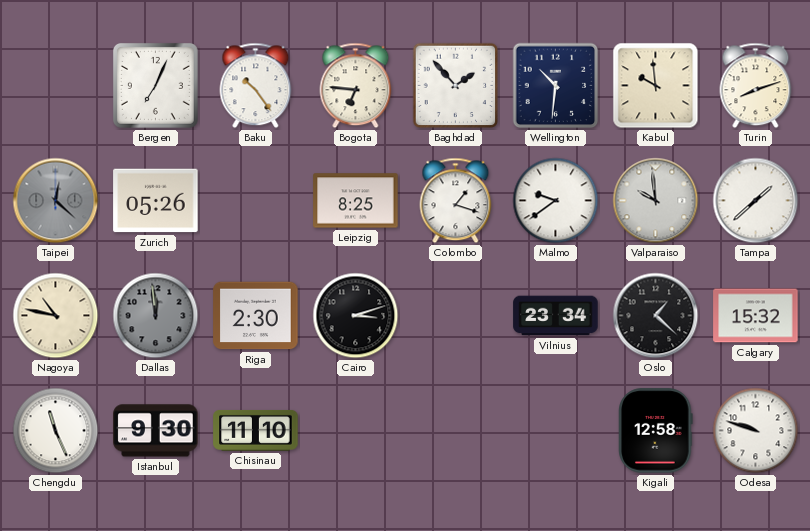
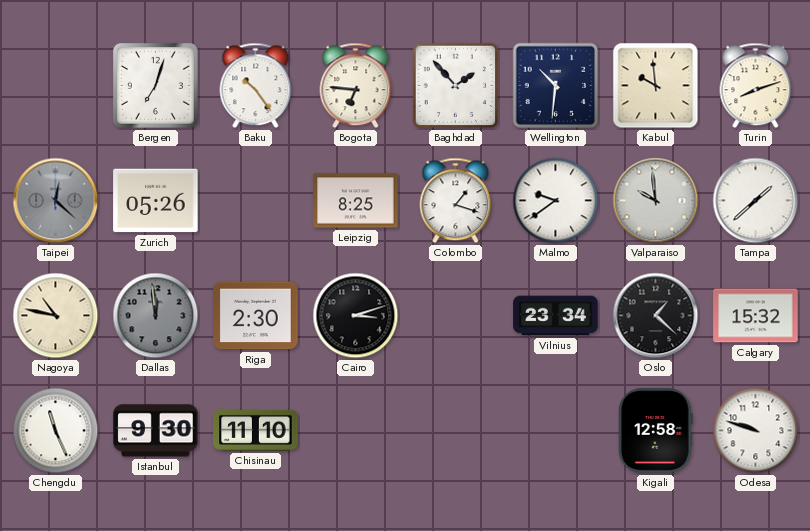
Bergen: 7:04 -> 7:03 (155, 85)
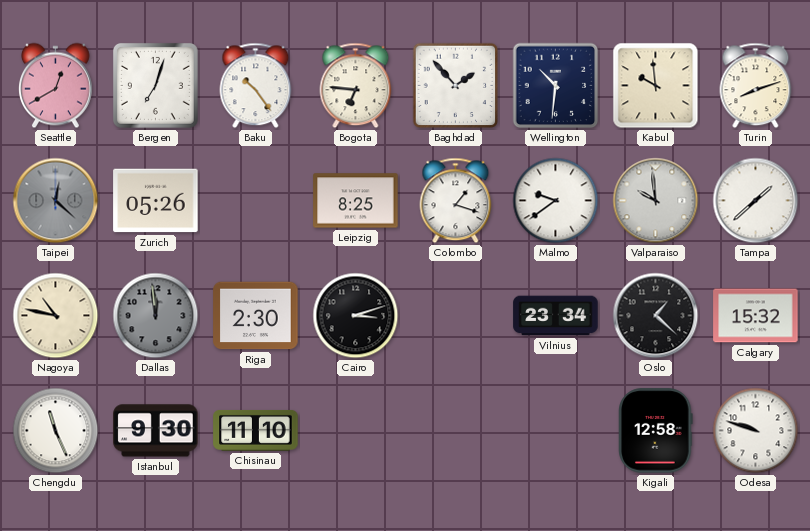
Seattle: none -> 12:40 (55, 86)
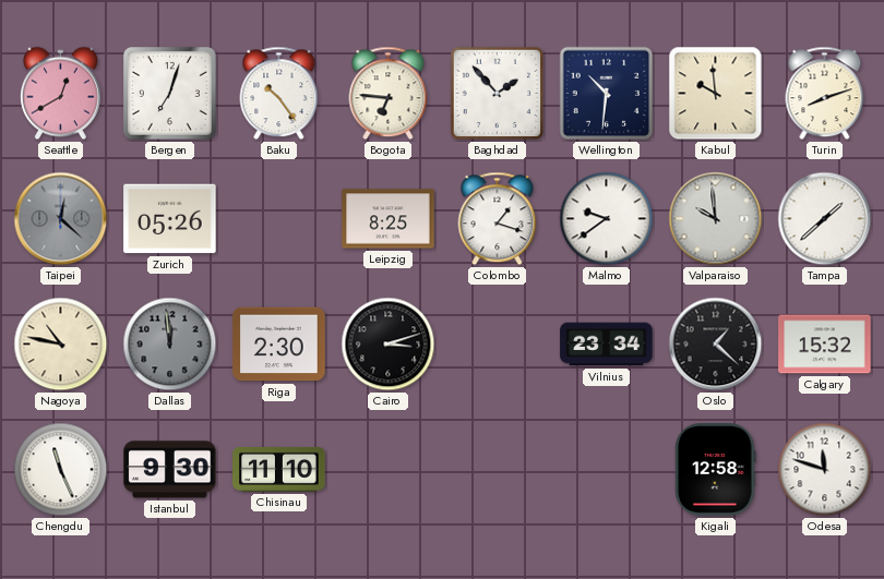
Odesa: 9:48 -> 11:48 (825, 470)
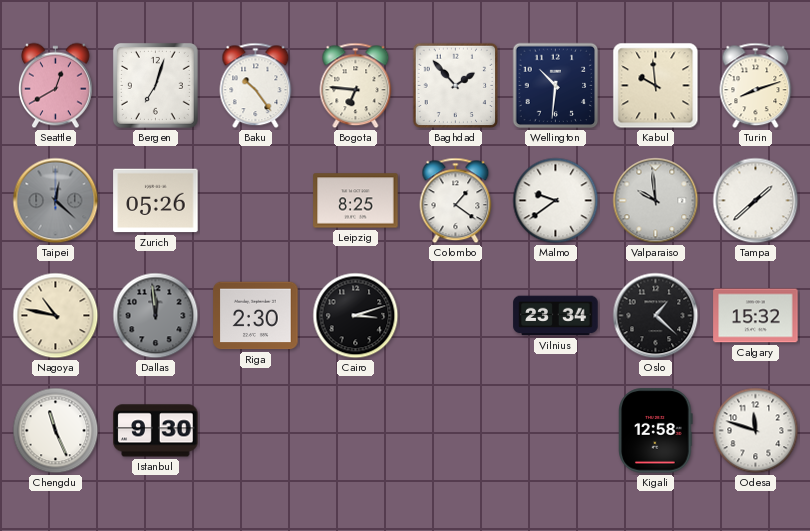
Colombo: 1:18 -> 1:21 (456, 201)
Chisinau: 11:10 -> none (279, 469)
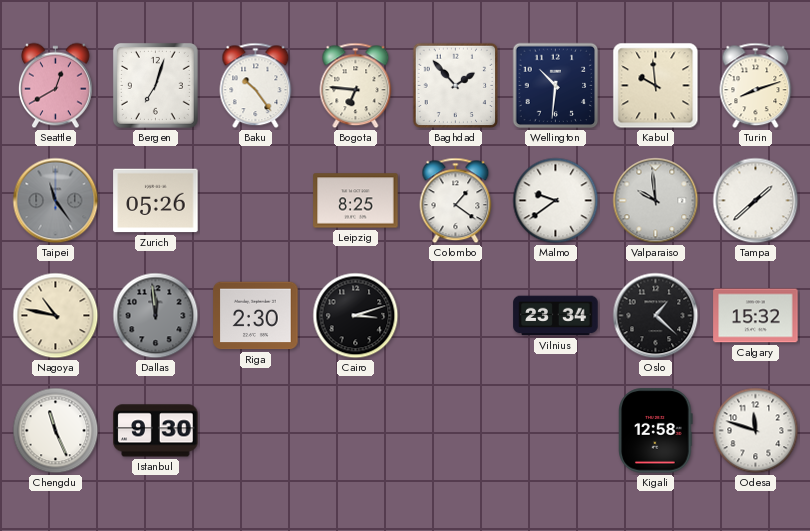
Taipei: 12:22 -> 11:24 (56, 201)
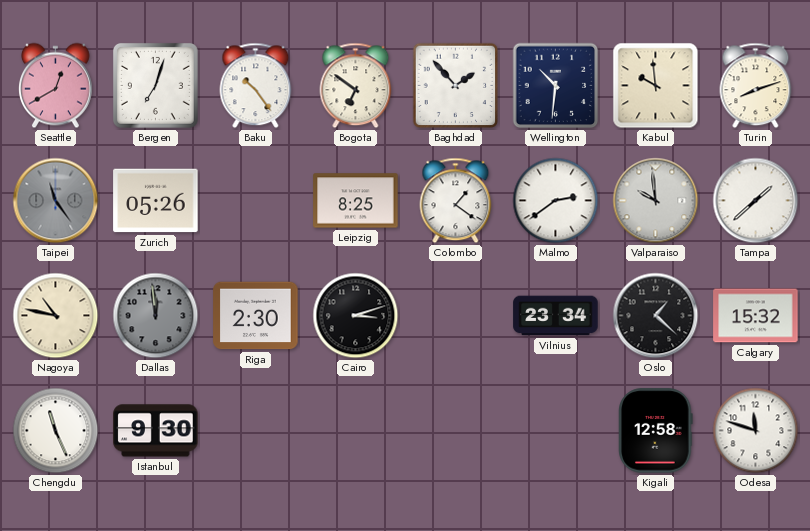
Bogota: 6:46 -> 6:51 (356, 86)
Malmo: 9:39 -> 2:39 (556, 201)
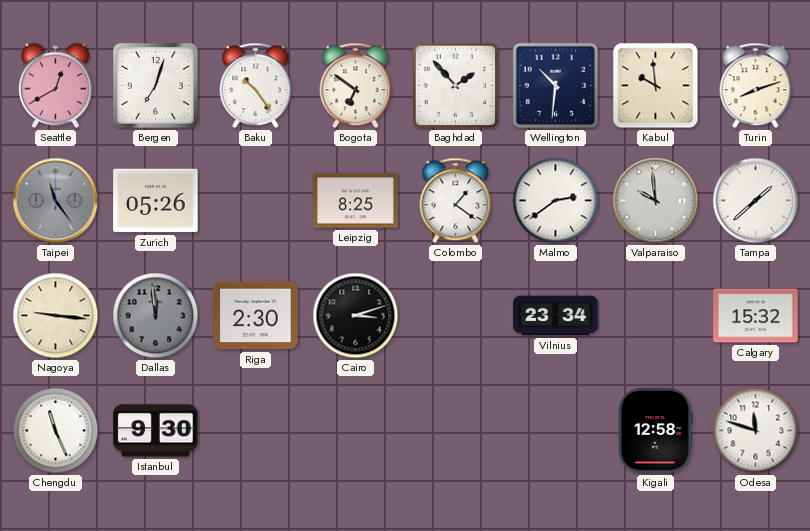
Nagoya: 10:47 -> 9:16 (56, 316)
Oslo: 1:22 -> none (656, 316)
